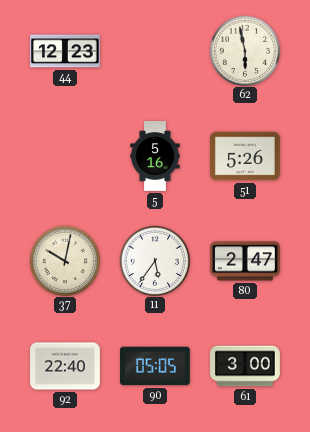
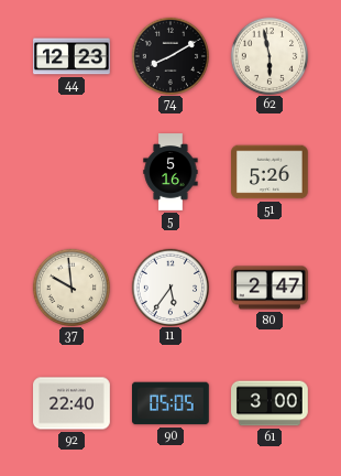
74: none -> 8:10 (169, 55)
37: 10:02 -> 9:59 (70, 286)
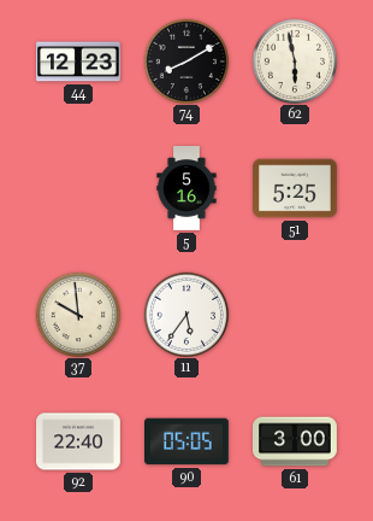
51: 5:26 -> 5:25 (296, 188)
80: 2:47 -> none (271, 288)
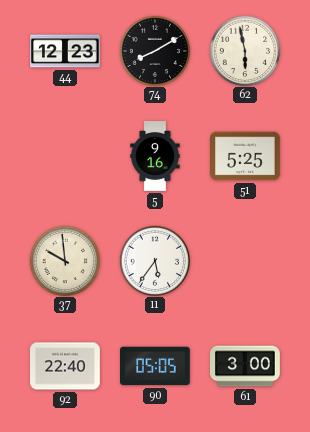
5: 5:16 -> 9:16 (155, 156)
